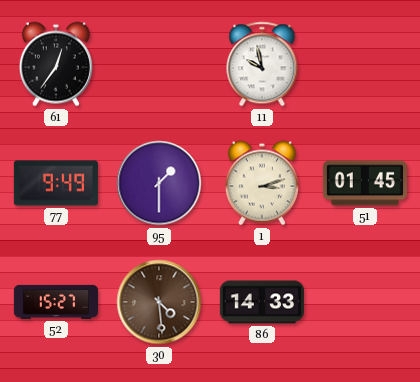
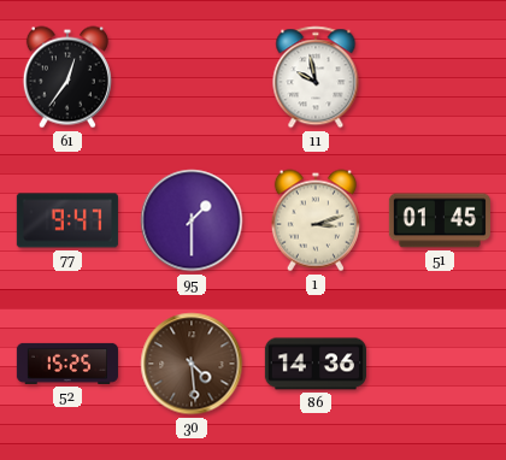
77: 9:49 -> 9:47 (67, 220)
52: 15:27 -> 15:25 (67, 364)
86: 14:33 -> 14:36 (316, 364)
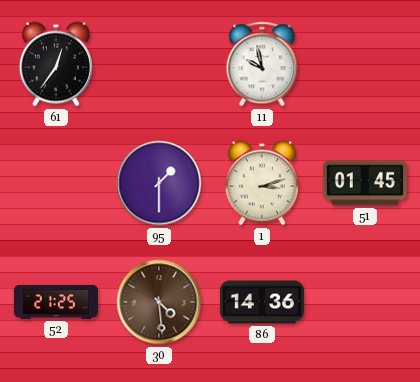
77: 9:47 -> none (67, 220)
52: 15:25 -> 21:25 (56, 302)
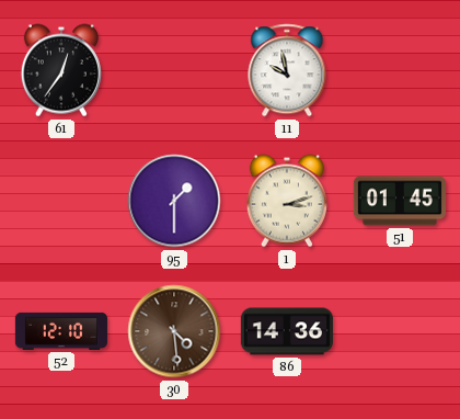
52: 21:25 -> 12:10 (61, 331)
